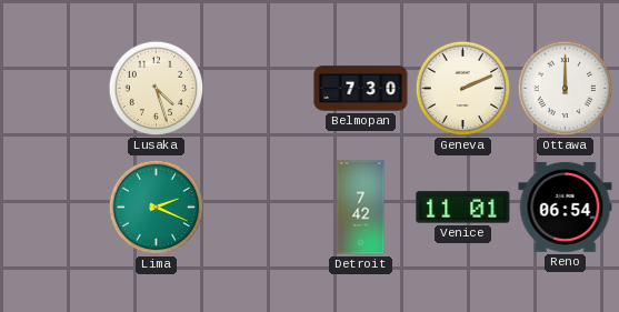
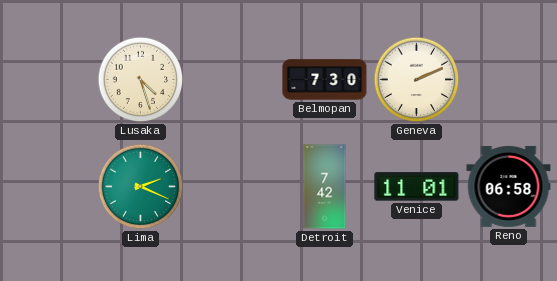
Ottawa: 12:00 -> none (566, 89)
Reno: 06:54 -> 06:58 (509, 186)
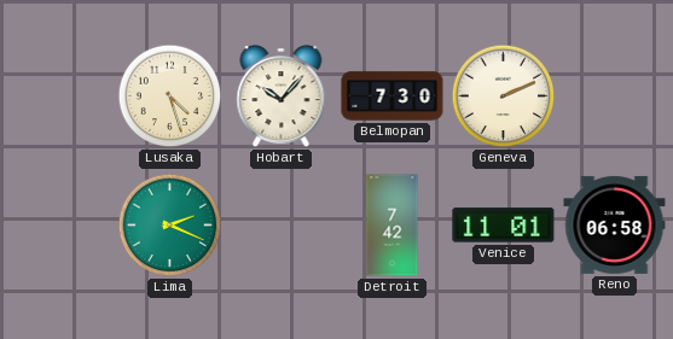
Hobart: none -> 10:07 (282, 97)
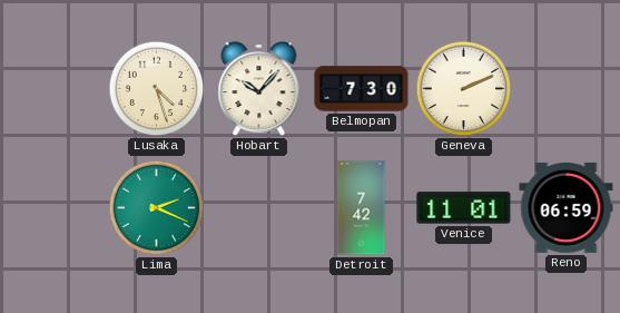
Reno: 06:58 -> 06:59 (567, 207)
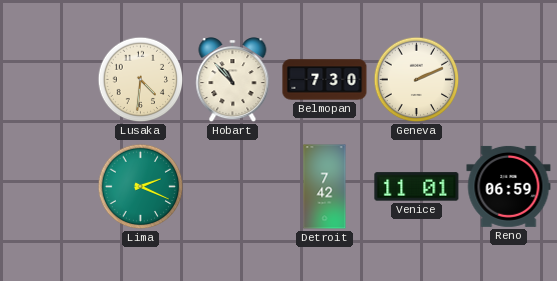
Lusaka: 4:27 -> 4:31 (141, 80)
Hobart: 10:07 -> 10:53 (233, 80)
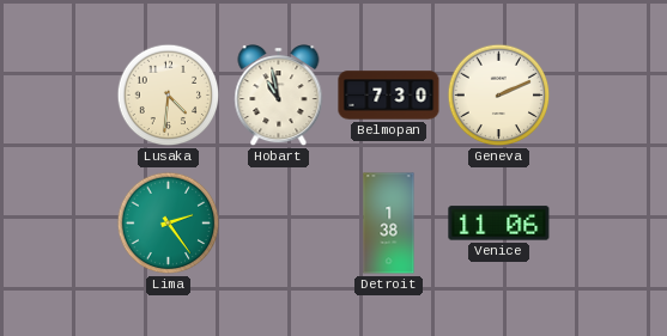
Hobart: 10:53 -> 10:58 (279, 96)
Lima: 2:19 -> 2:24 (169, 224)
Detroit: 7:42 -> 1:38 (389, 224)
Venice: 11:01 -> 11:06 (499, 224)
Reno: 06:59 -> none (509, 186)
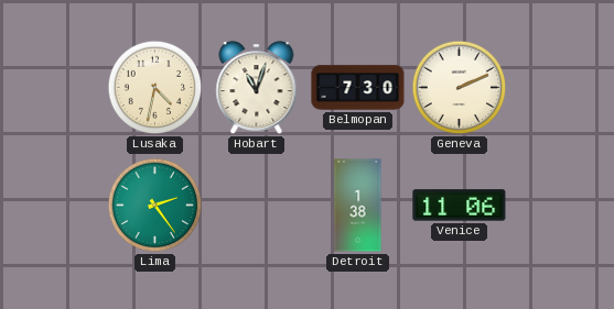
Lusaka: 4:31 -> 4:32 (155, 88)
Hobart: 10:58 -> 11:03 (257, 88)
